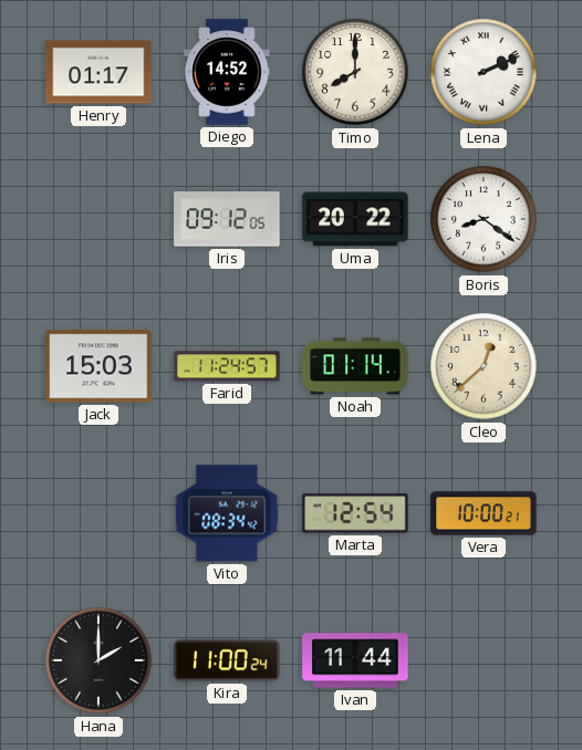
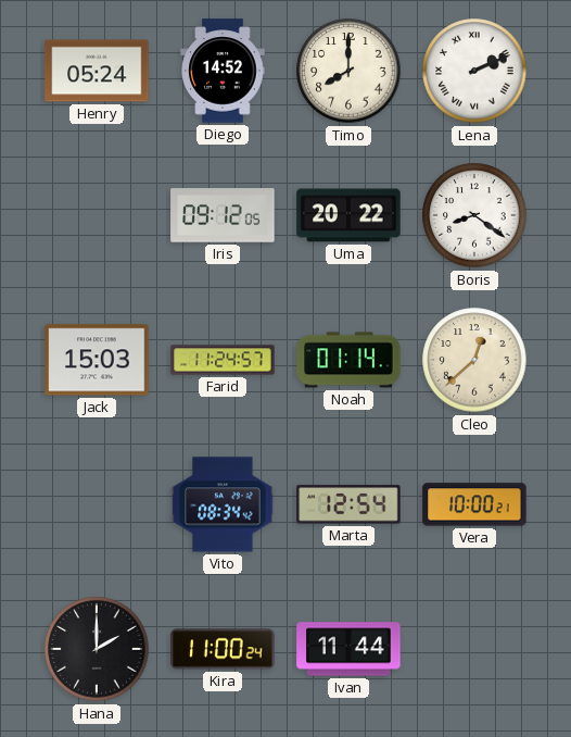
Henry: 01:17 -> 05:24 (97, 71)
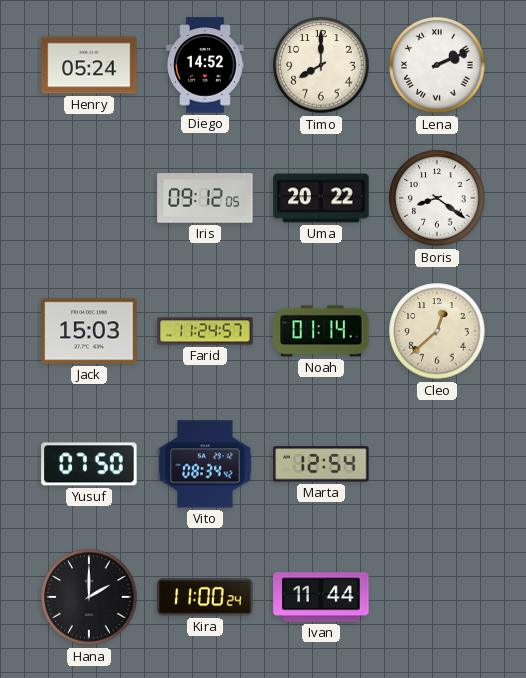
Yusuf: none -> 07:50 (89, 464)
Vera: 10:00 -> none (474, 504)
